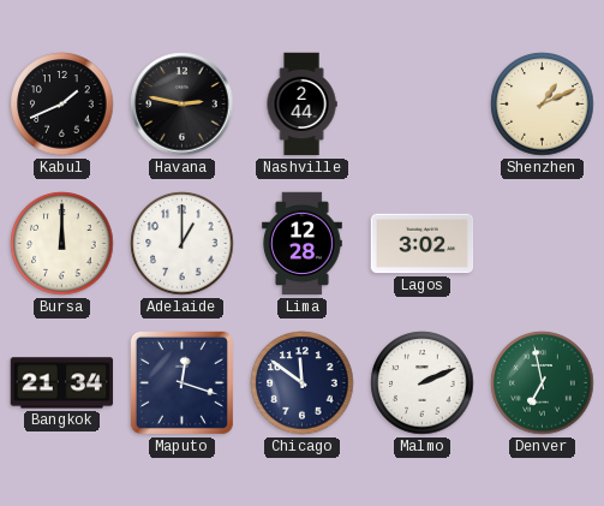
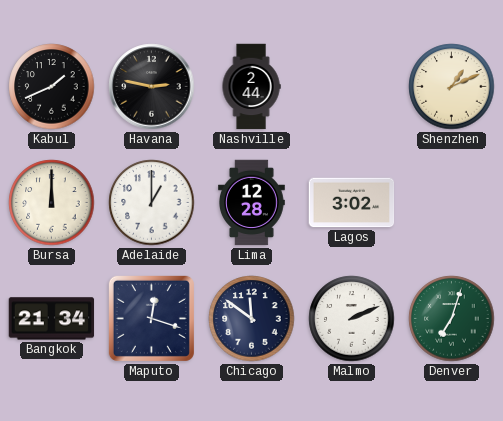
Denver: 6:58 -> 7:03 (452, 319)
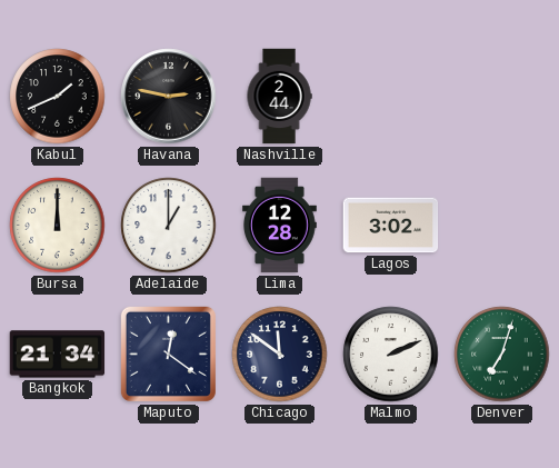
Shenzhen: 1:11 -> none (452, 87)
Maputo: 12:18 -> 12:21 (168, 354)
